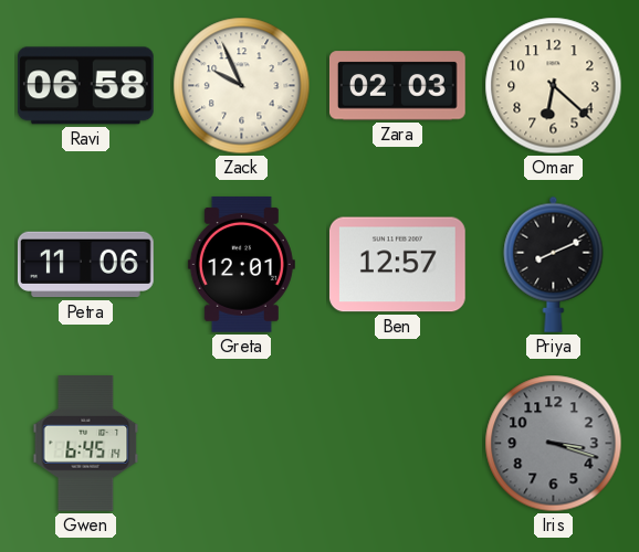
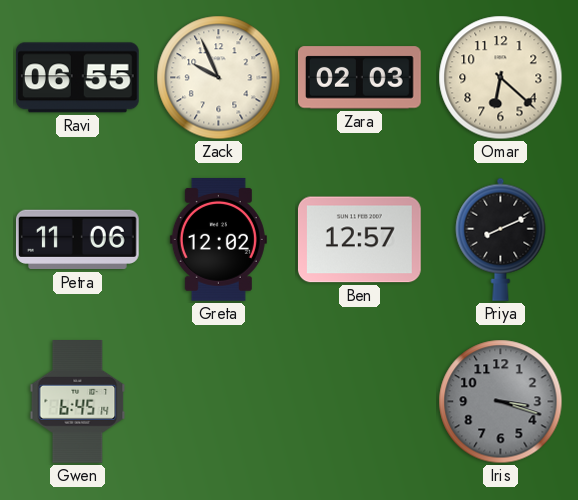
Ravi: 06:58 -> 06:55 (77, 78)
Greta: 12:01 -> 12:02 (218, 239)
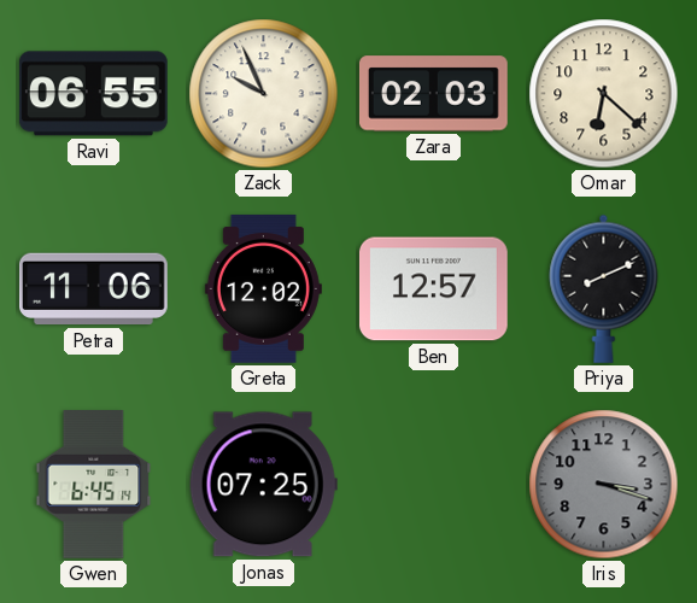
Jonas: none -> 07:25 (263, 485)
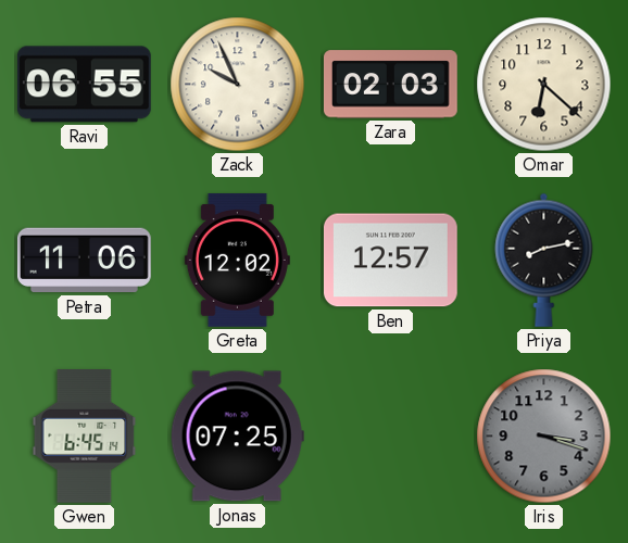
Priya: 8:11 -> 8:13 (544, 260)
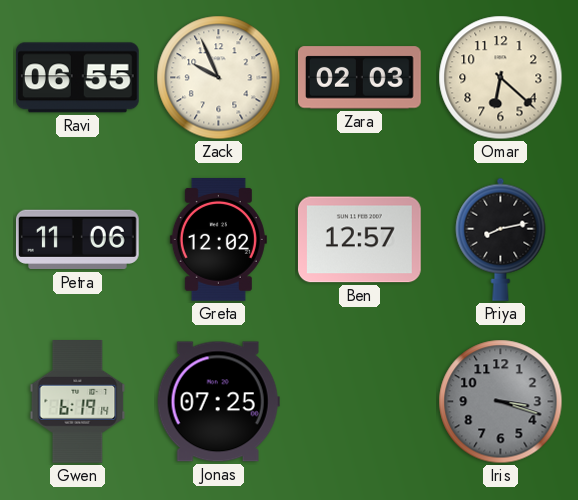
Gwen: 6:45 -> 6:19 (78, 402)
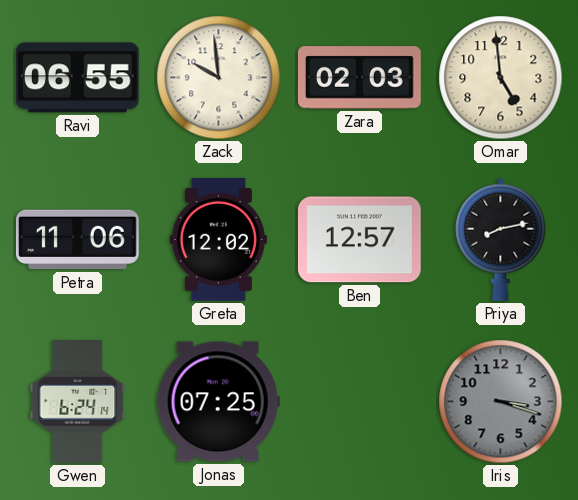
Zack: 9:56 -> 9:59 (219, 78)
Omar: 6:22 -> 4:59 (501, 78)
Gwen: 6:19 -> 6:24 (78, 402)
